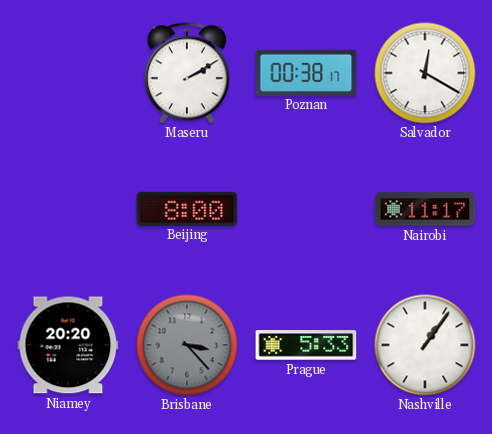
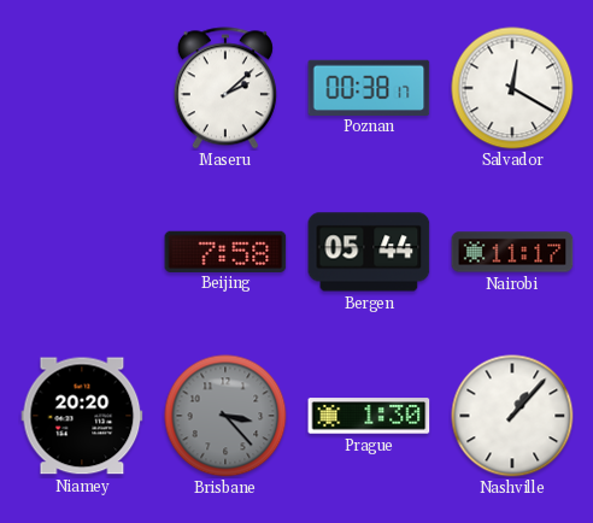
Maseru: 2:10 -> 2:08 (225, 88)
Beijing: 8:00 -> 7:58 (225, 251)
Bergen: none -> 05:44 (369, 252)
Prague: 5:33 -> 1:30 (369, 416)
Nashville: 1:06 -> 1:07 (512, 416)
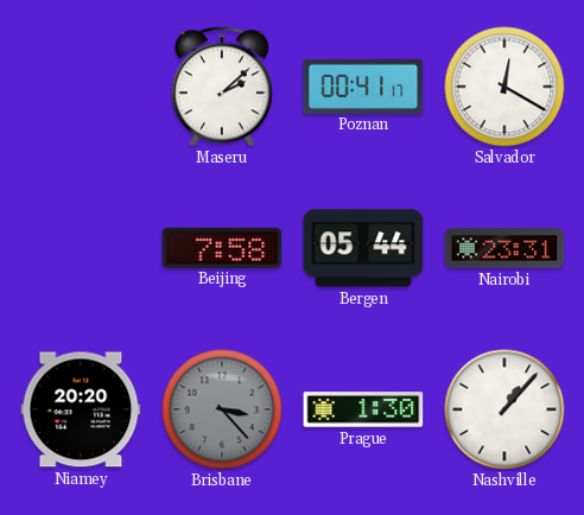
Poznan: 00:38 -> 00:41 (363, 85)
Nairobi: 11:17 -> 23:31 (504, 248)
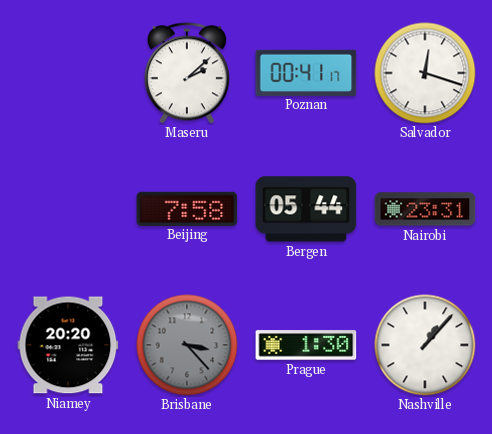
Salvador: 12:20 -> 12:18 (425, 73)
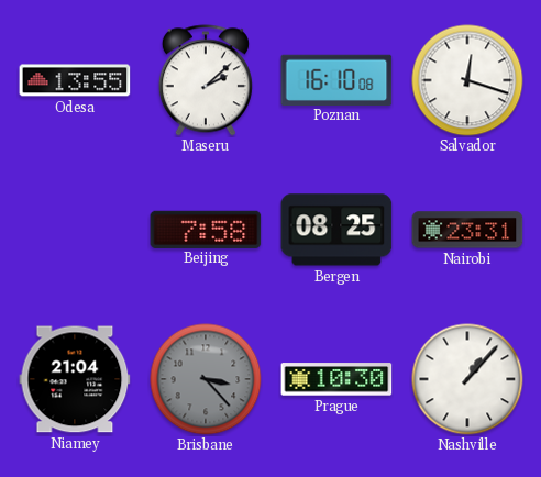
Odesa: none -> 13:55 (75, 80)
Poznan: 00:41 -> 16:10 (336, 79)
Bergen: 05:44 -> 08:25 (336, 230)
Niamey: 20:20 -> 21:04 (75, 379)
Prague: 1:30 -> 10:30 (336, 379)
